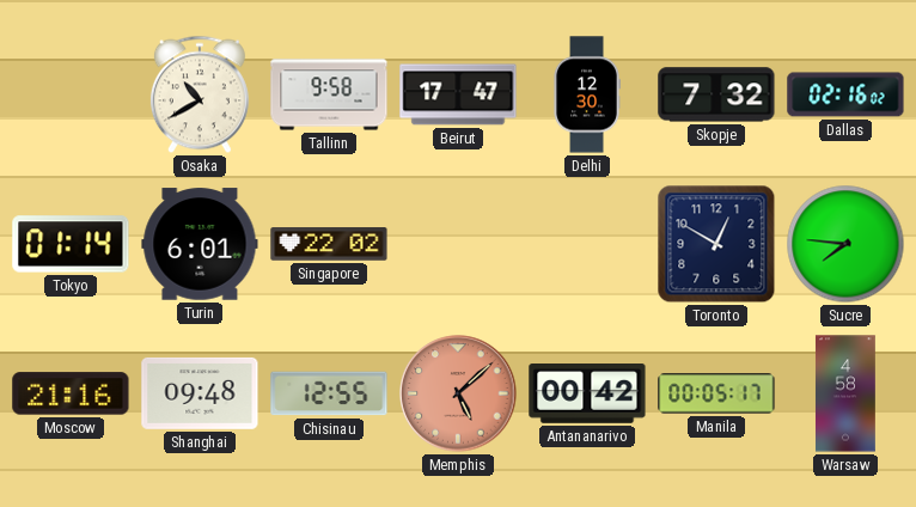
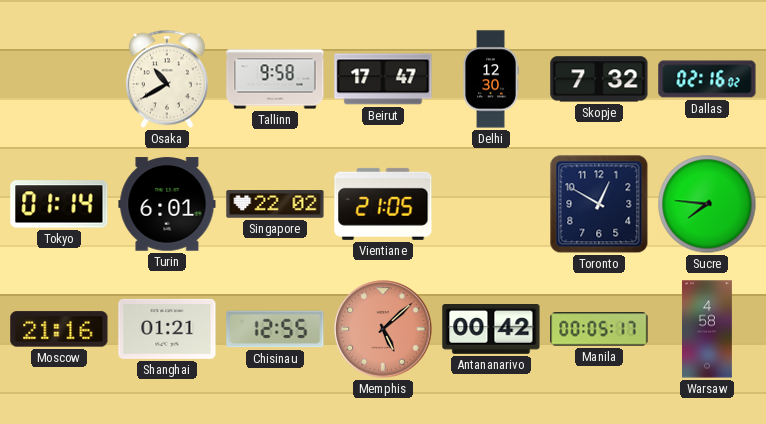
Vientiane: none -> 21:05 (383, 204)
Shanghai: 09:48 -> 01:21 (167, 329)
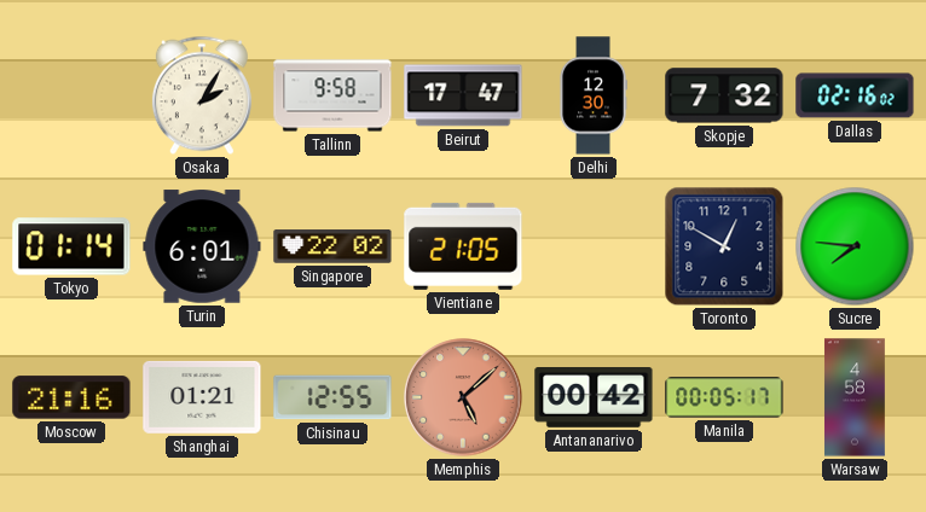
Osaka: 10:40 -> 2:05 (202, 95)
